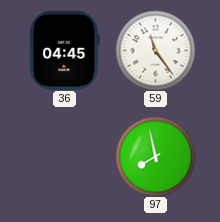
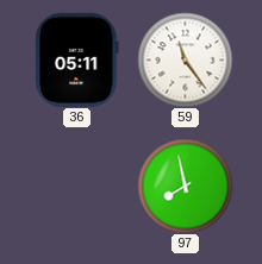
36: 04:45 -> 05:11 (77, 59)
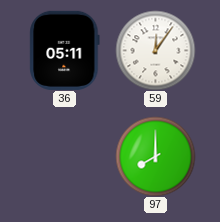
59: 11:24 -> 12:06 (155, 50)
97: 7:58 -> 8:00 (155, 156)
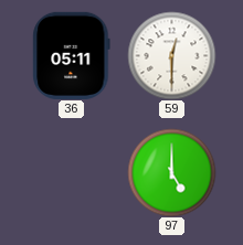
59: 12:06 -> 12:30 (171, 55)
97: 8:00 -> 5:00 (171, 172)
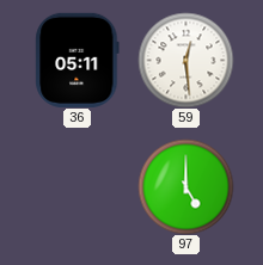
59: 12:30 -> 12:29 (185, 60)
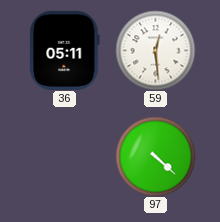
97: 5:00 -> 4:22 (155, 156)
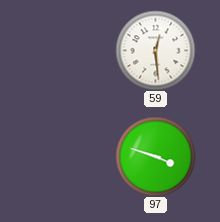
36: 05:11 -> none (65, 50)
97: 4:22 -> 3:48 (155, 156)
